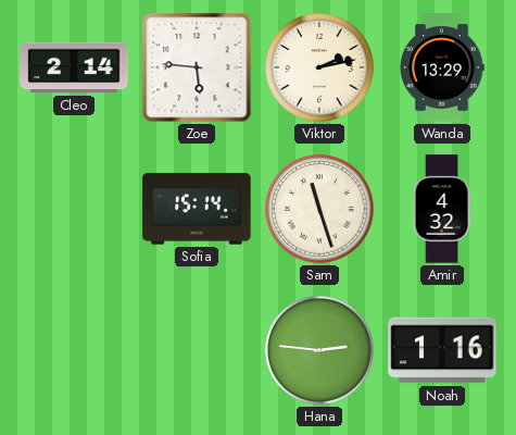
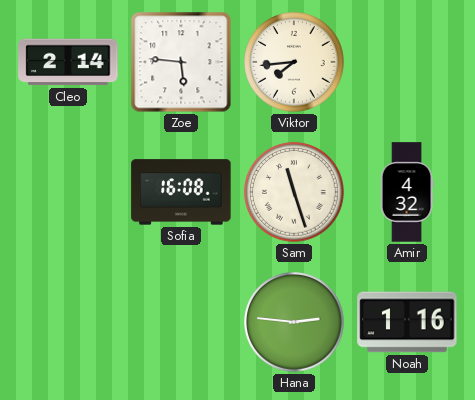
Viktor: 2:13 -> 7:44 (294, 62)
Wanda: 13:29 -> none (442, 67)
Sofia: 15:14 -> 16:08 (181, 192)
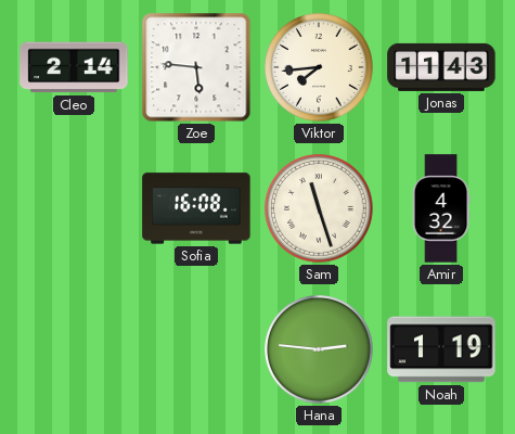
Jonas: none -> 11:43 (441, 67)
Noah: 1:16 -> 1:19 (441, 349)
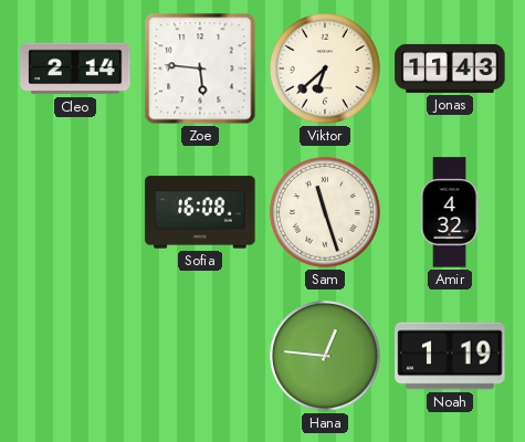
Viktor: 7:44 -> 6:38 (325, 69)
Hana: 2:46 -> 12:46 (325, 356)
